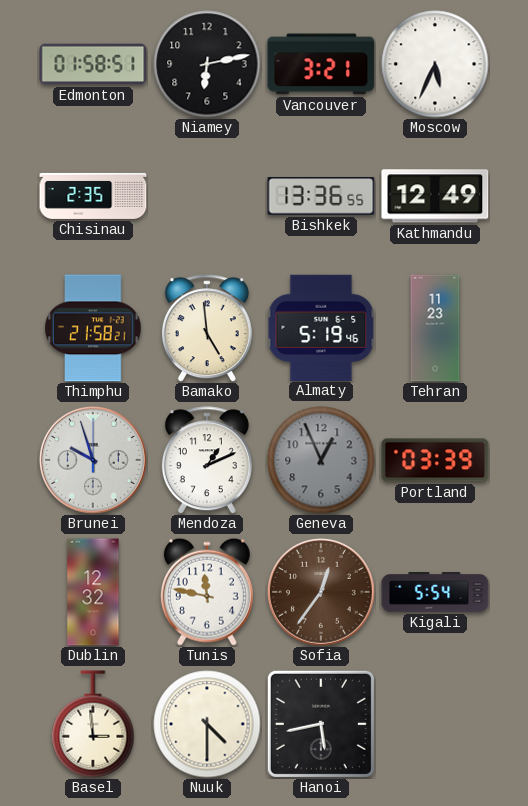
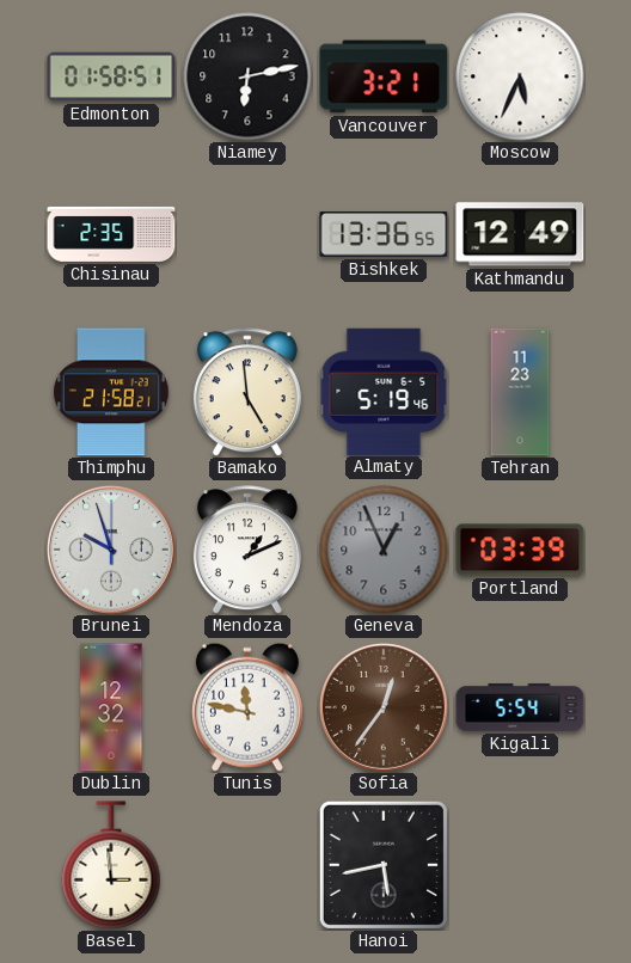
Nuuk: 4:30 -> none (207, 724)
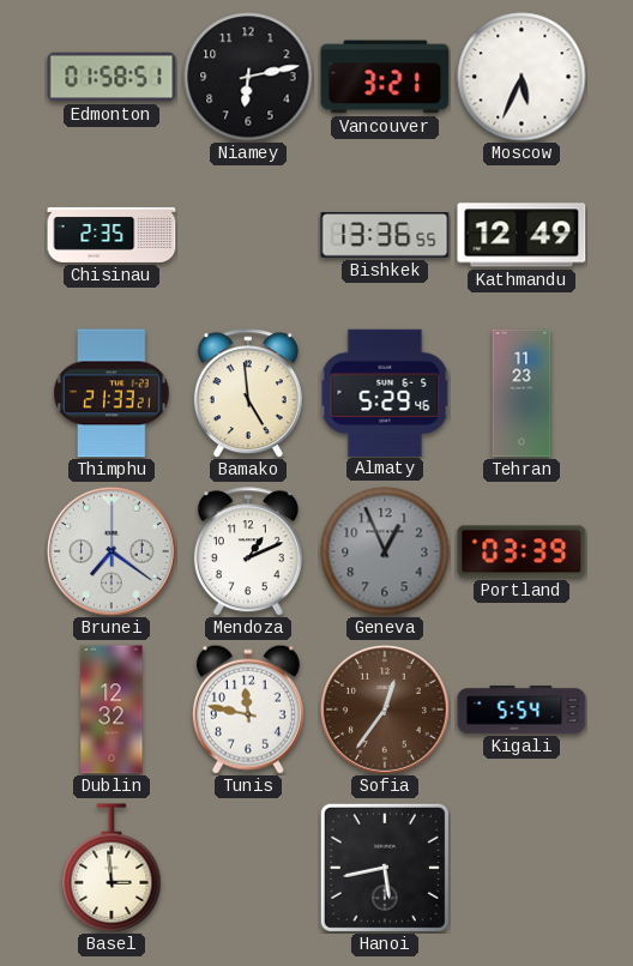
Thimphu: 21:58 -> 21:33 (111, 393)
Almaty: 5:19 -> 5:29 (385, 392)
Brunei: 9:57 -> 7:21 (111, 551)
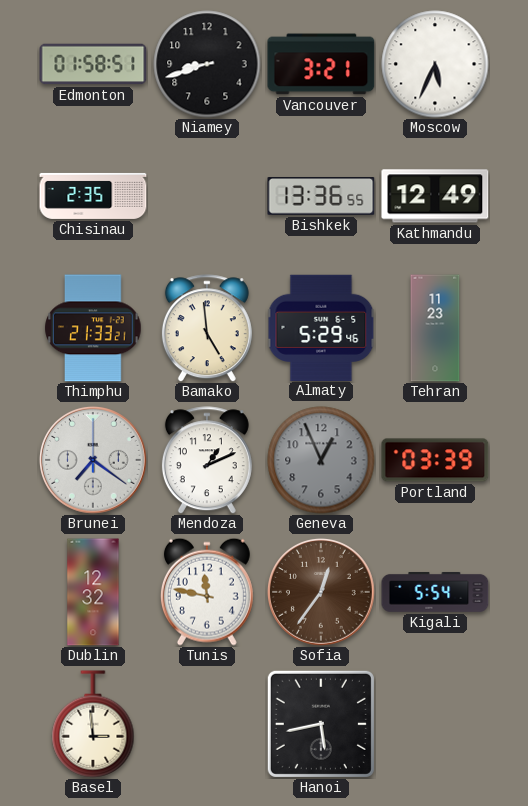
Niamey: 6:13 -> 8:42 (207, 64)
